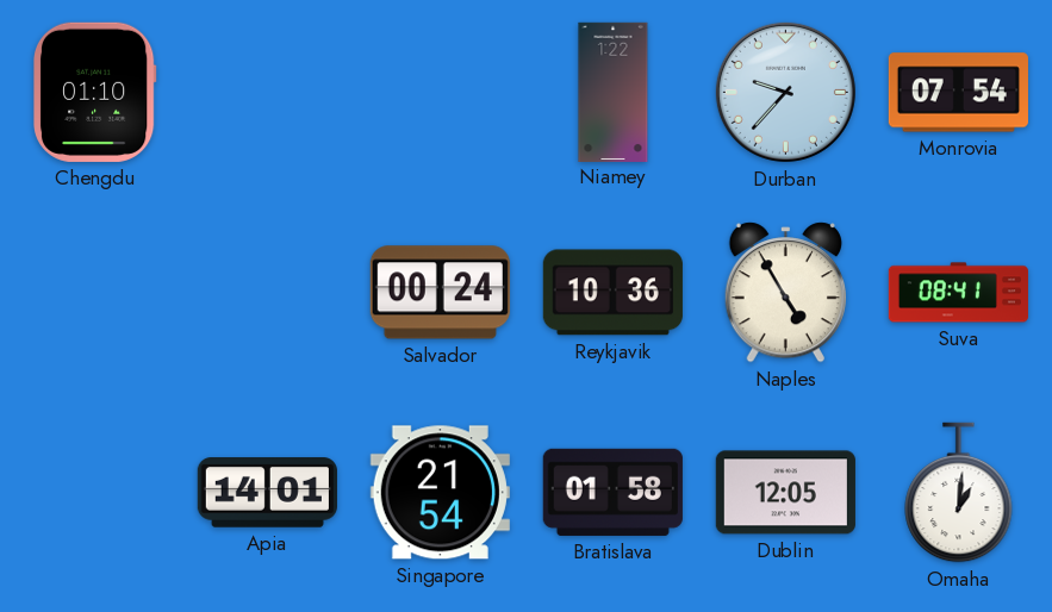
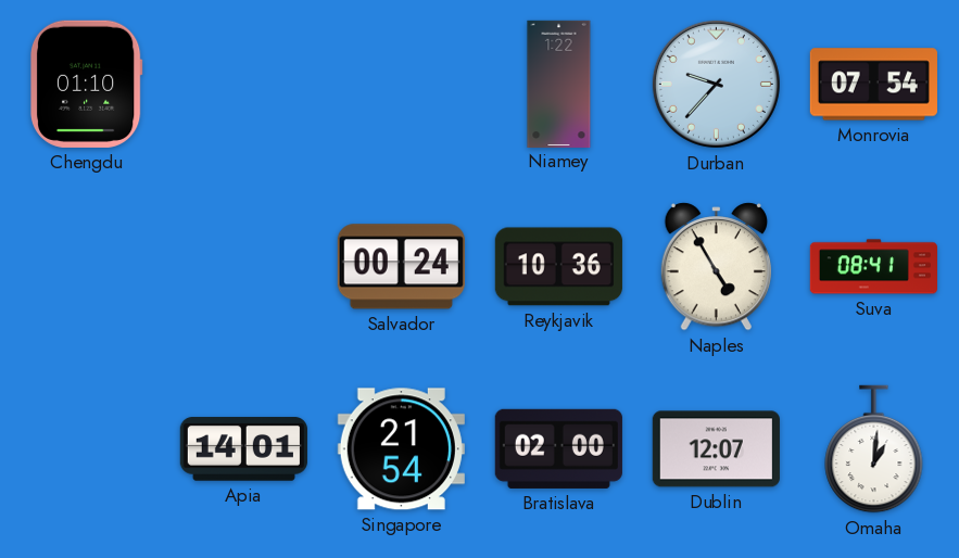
Bratislava: 01:58 -> 02:00 (558, 448)
Dublin: 12:05 -> 12:07 (716, 449)
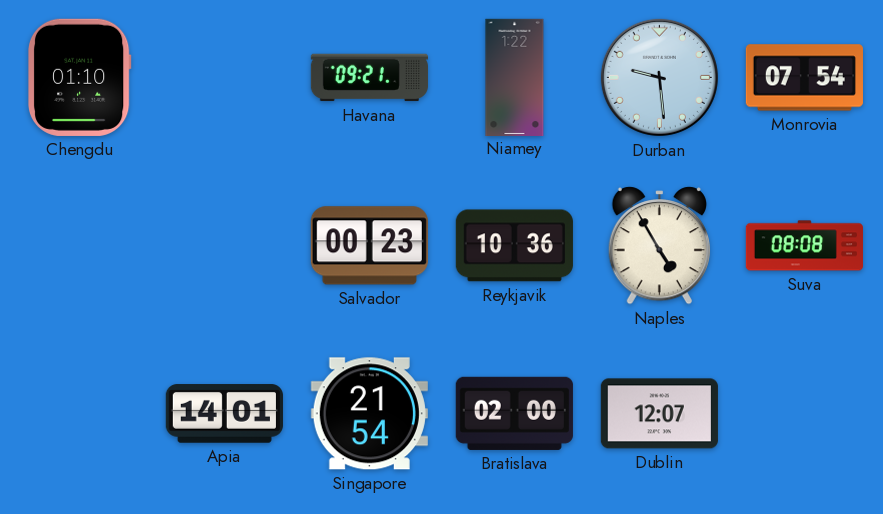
Havana: none -> 09:21 (369, 78)
Durban: 9:37 -> 9:29 (659, 77)
Salvador: 00:24 -> 00:23 (369, 246)
Suva: 08:41 -> 08:08 (804, 246)
Omaha: 1:01 -> none (874, 449)
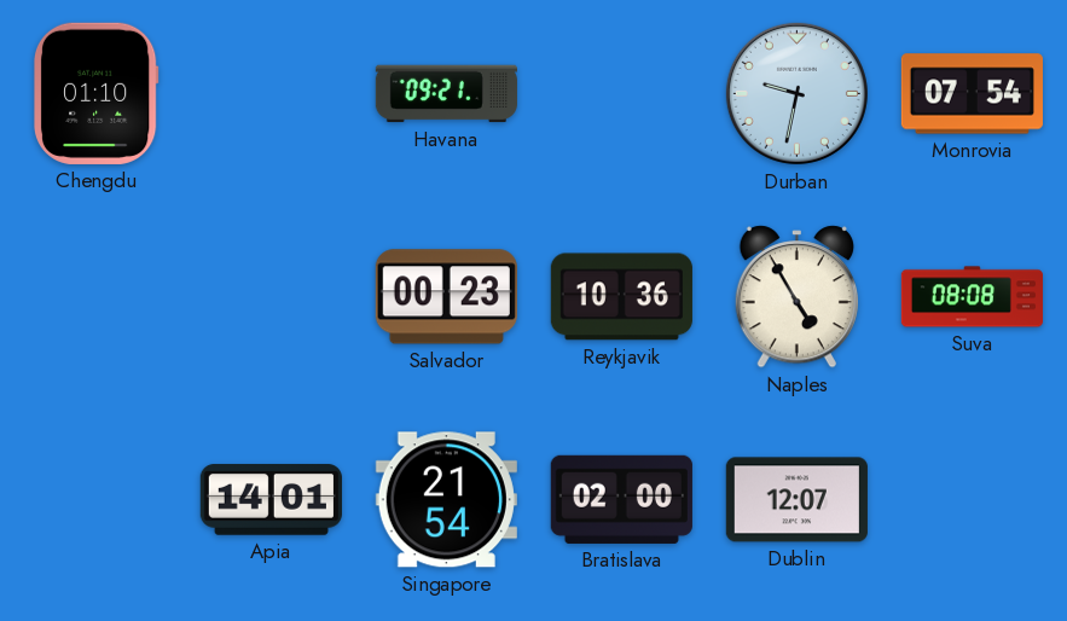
Niamey: 1:22 -> none (515, 77)
Durban: 9:29 -> 9:32 (796, 93)
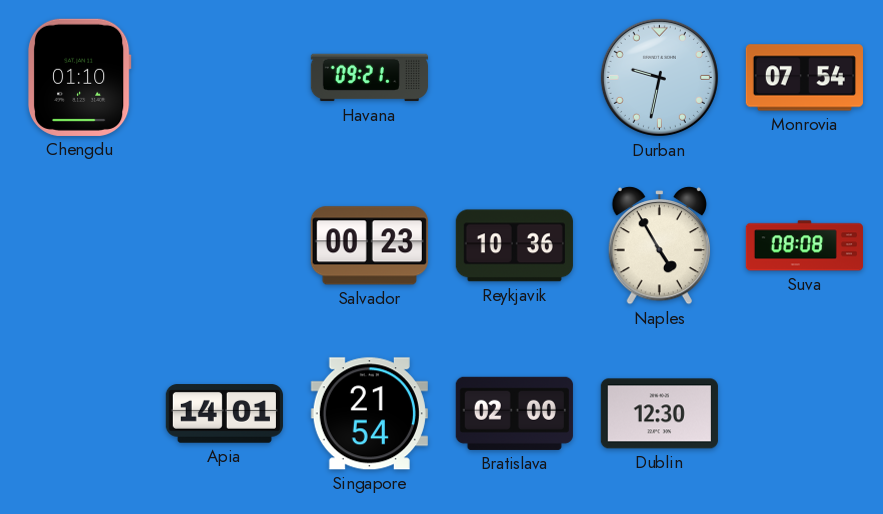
Dublin: 12:07 -> 12:30 (659, 414)
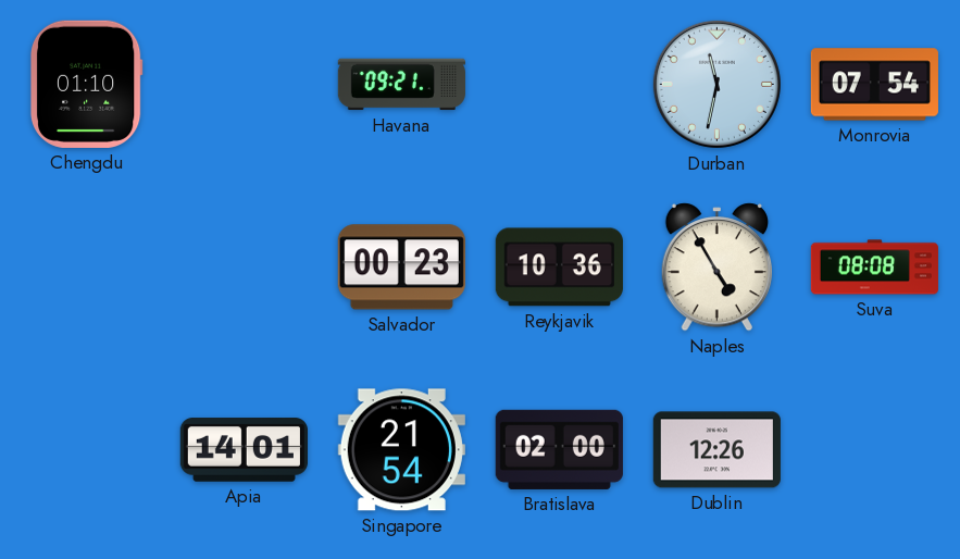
Durban: 9:32 -> 11:32 (716, 84)
Dublin: 12:30 -> 12:26 (716, 450)
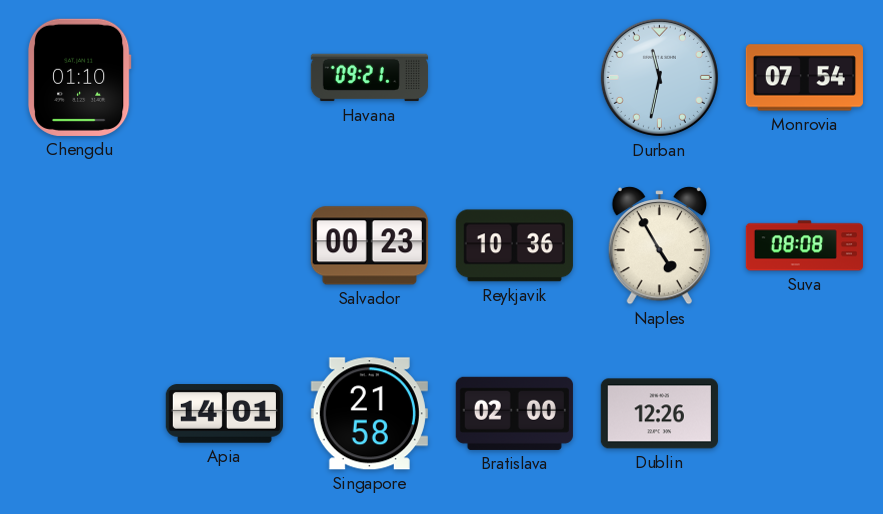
Singapore: 21:54 -> 21:58 (369, 414)
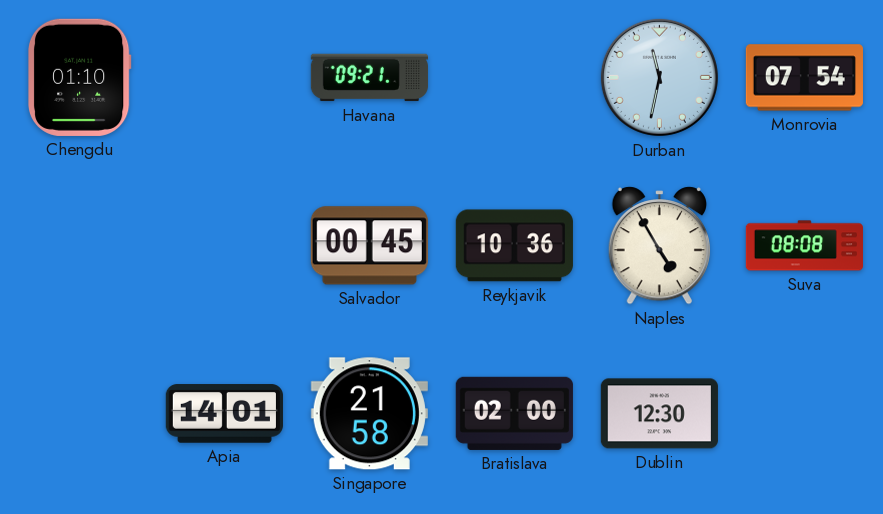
Salvador: 00:23 -> 00:45 (369, 246)
Dublin: 12:26 -> 12:30 (659, 414)
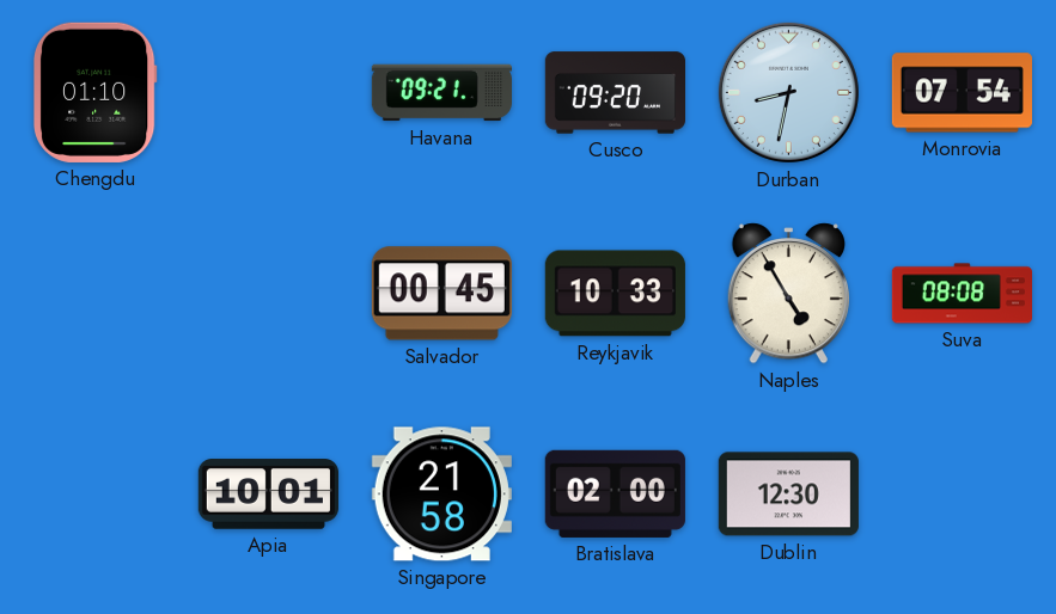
Cusco: none -> 09:20 (615, 93)
Durban: 11:32 -> 8:32 (788, 92)
Reykjavik: 10:36 -> 10:33 (615, 294)
Apia: 14:01 -> 10:01 (268, 495)
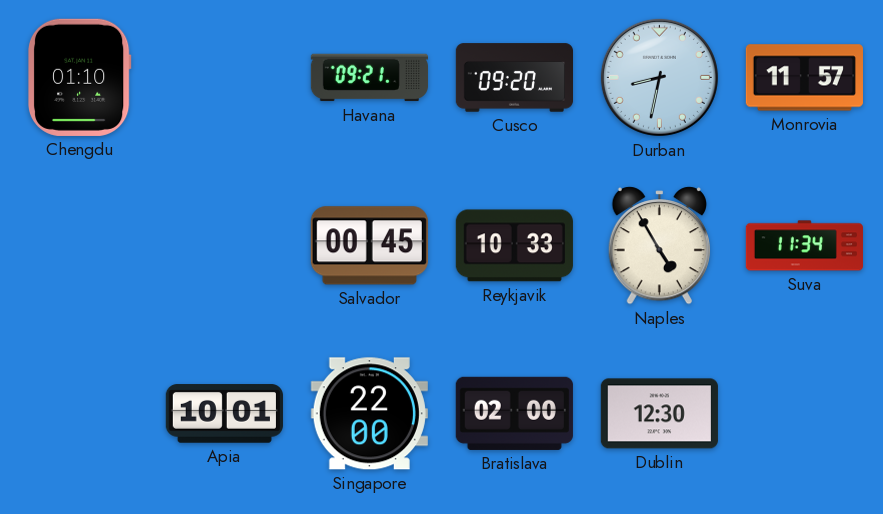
Monrovia: 07:54 -> 11:57 (804, 78)
Suva: 08:08 -> 11:34 (804, 246)
Singapore: 21:58 -> 22:00 (369, 414)
